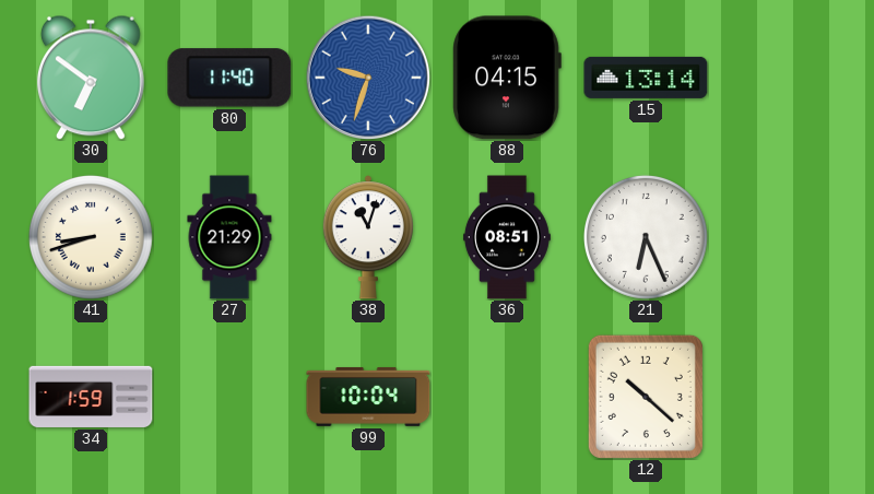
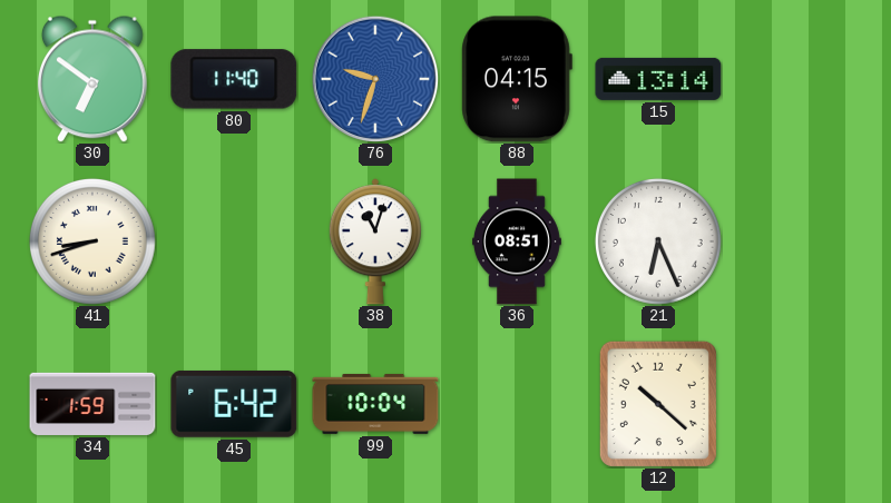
27: 21:29 -> none (229, 237)
45: none -> 6:42 (234, 404)
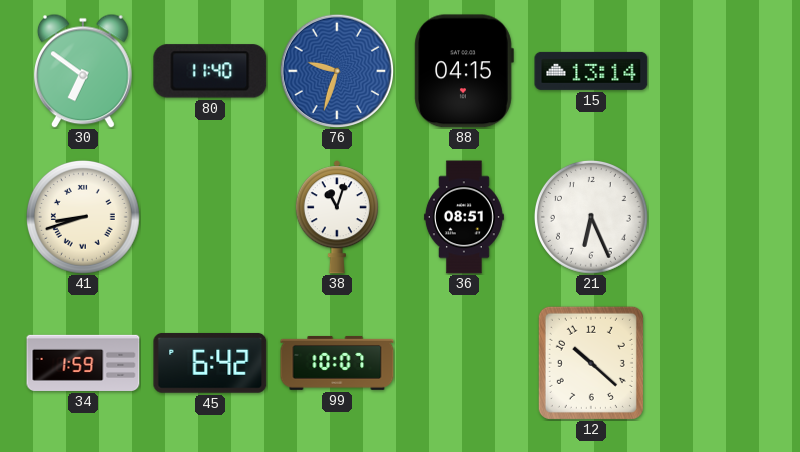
99: 10:04 -> 10:07 (337, 363)
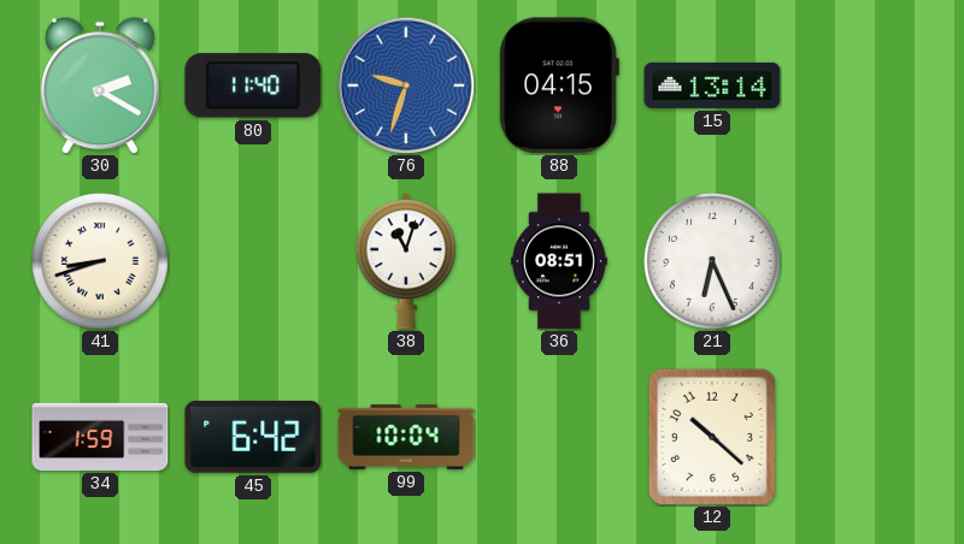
30: 6:51 -> 2:20 (100, 85)
99: 10:07 -> 10:04 (406, 437)
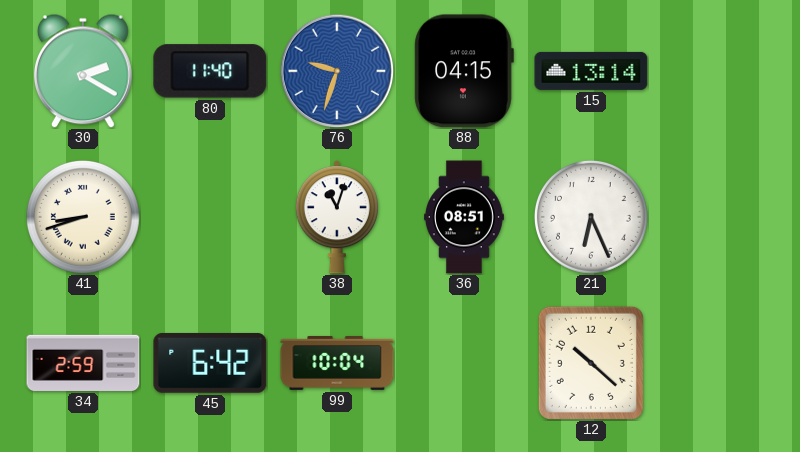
34: 1:59 -> 2:59 (83, 363)
